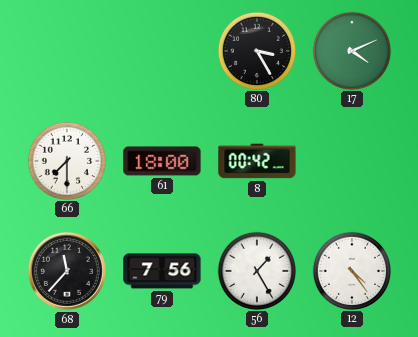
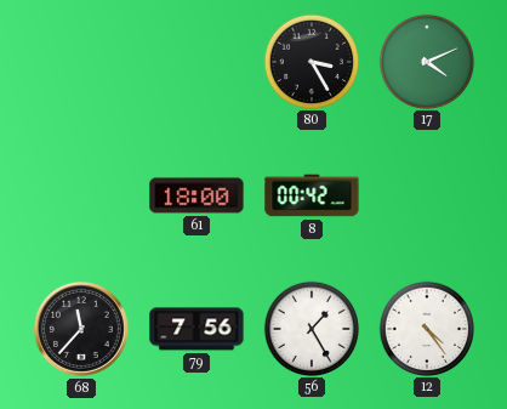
66: 7:30 -> none (66, 160)
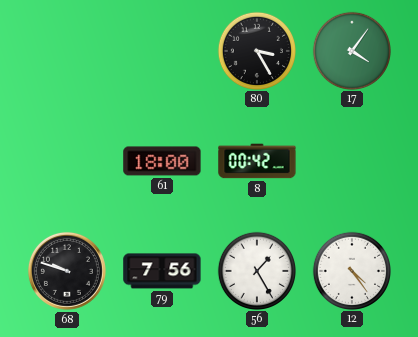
17: 4:11 -> 4:06 (351, 50)
68: 11:37 -> 9:48 (67, 271)
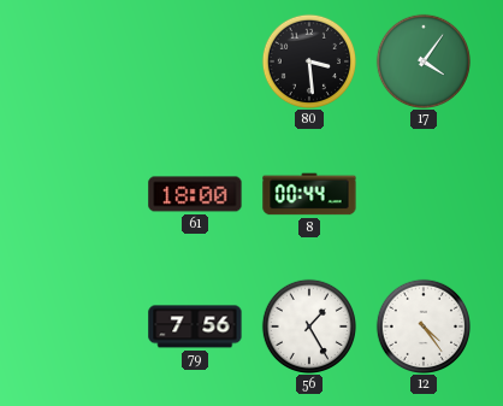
80: 3:25 -> 3:29 (308, 60)
8: 00:42 -> 00:44 (309, 194)
68: 9:48 -> none (67, 271)
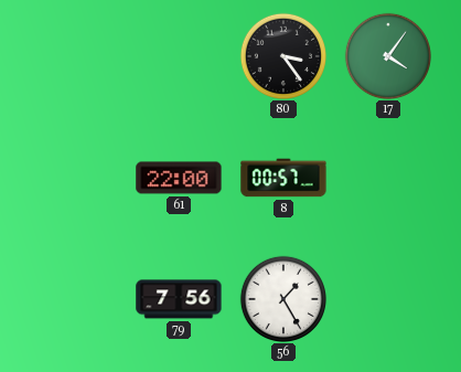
80: 3:29 -> 3:24 (282, 55)
61: 18:00 -> 22:00 (179, 178)
8: 00:44 -> 00:57 (283, 178)
12: 4:24 -> none (422, 325)
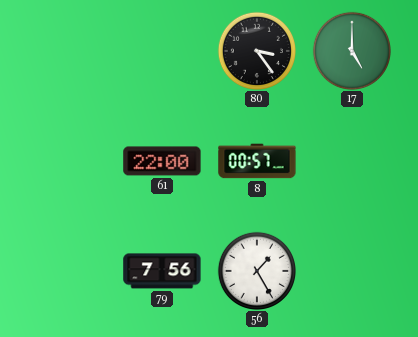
17: 4:06 -> 5:00 (351, 50)
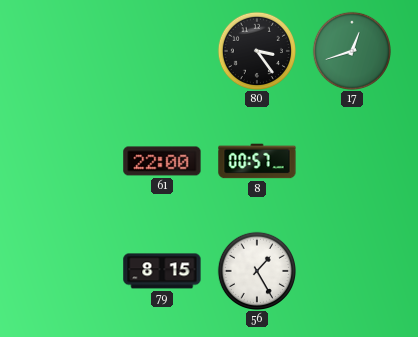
17: 5:00 -> 12:42 (351, 50)
79: 7:56 -> 8:15 (162, 271)
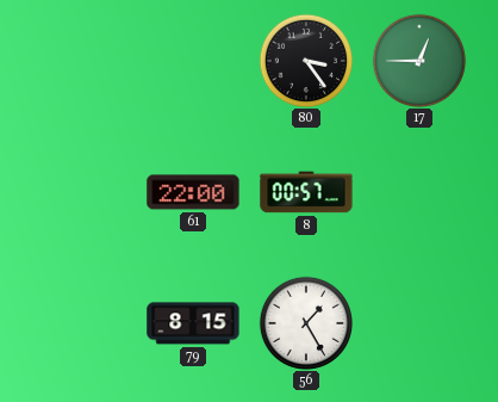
17: 12:42 -> 12:45 (418, 60)
